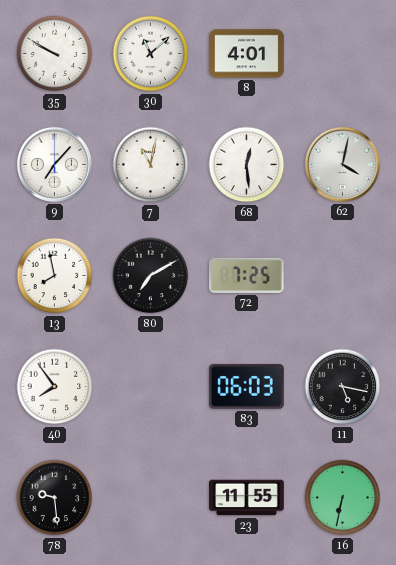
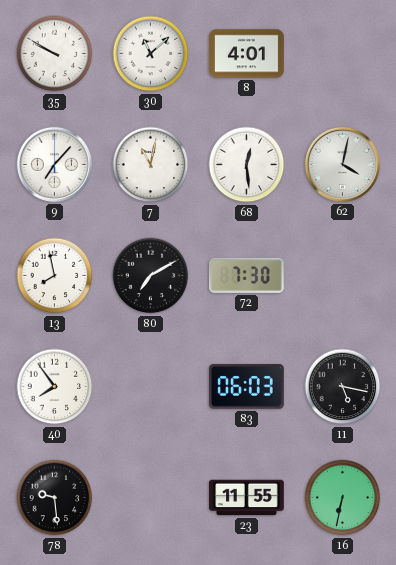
72: 7:25 -> 7:30 (246, 275)
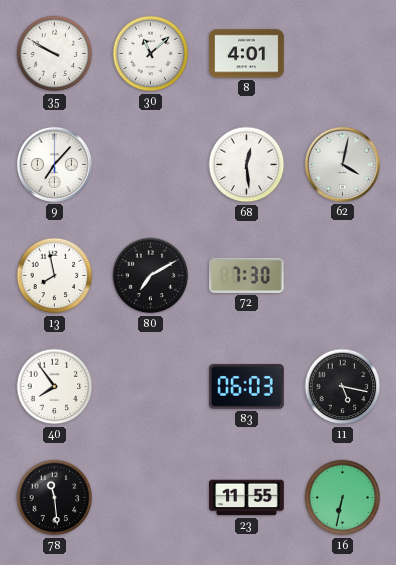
7: 11:02 -> none (151, 165)
78: 9:29 -> 11:29 (55, 498)
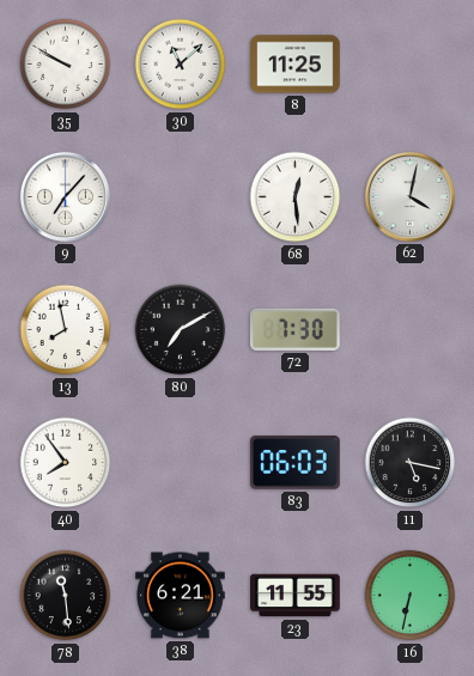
8: 4:01 -> 11:25 (296, 65)
38: none -> 6:21 (181, 596)
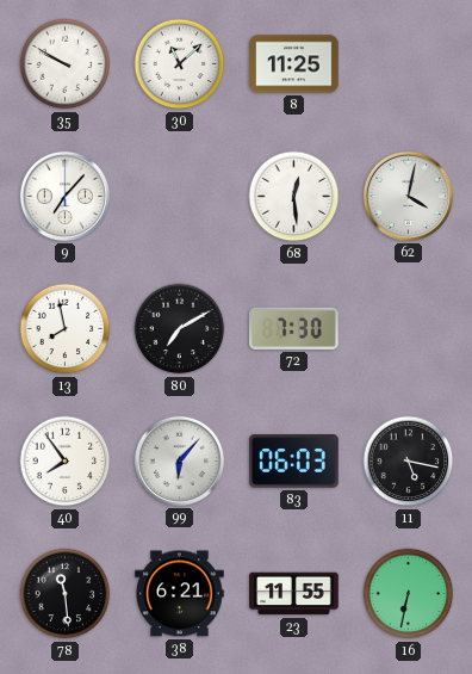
99: none -> 6:07 (179, 460)
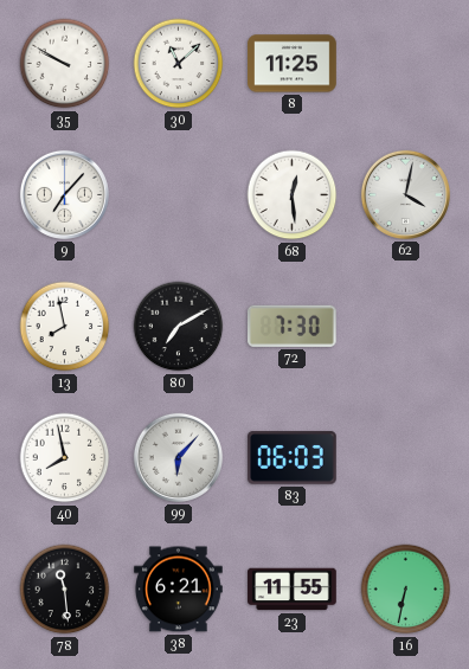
40: 7:54 -> 7:58 (65, 458)
11: 5:17 -> none (409, 462)
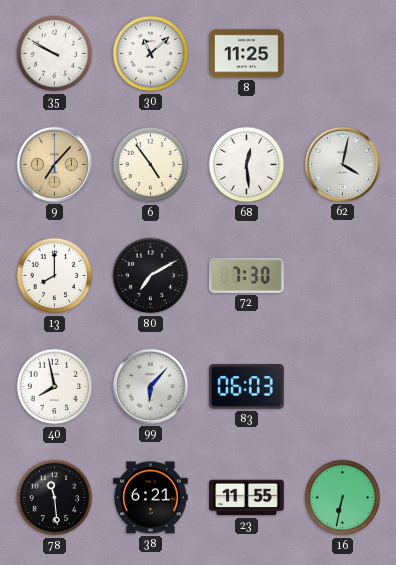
9 dial: white -> champagne (54, 164)
6: none -> 4:54 (151, 165)
13: 7:58 -> 8:00 (55, 276)
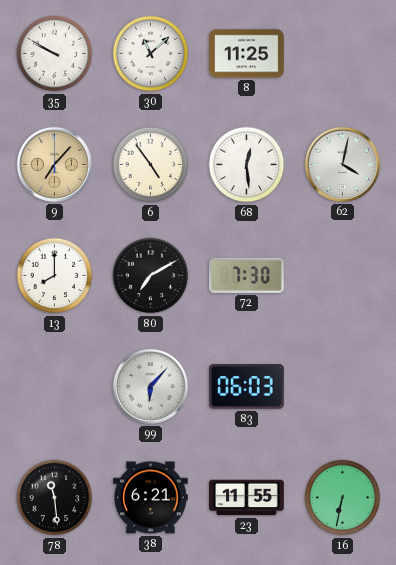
40: 7:58 -> none (55, 387)
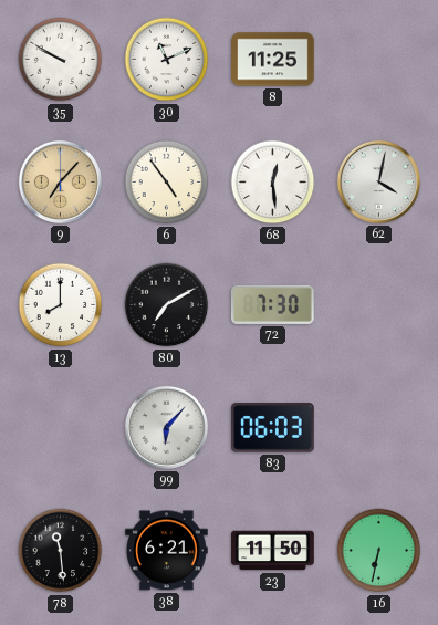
30: 11:08 -> 11:11 (167, 60)
23: 11:55 -> 11:50 (273, 551)
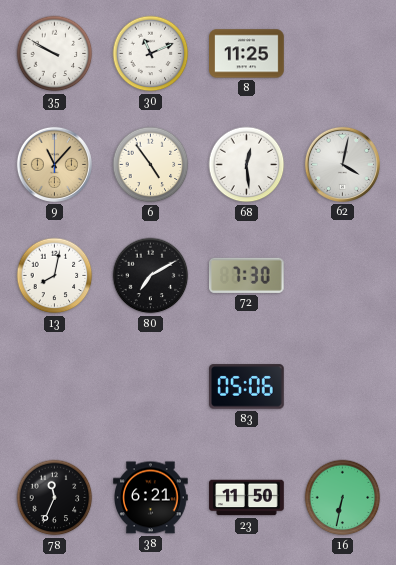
9: 7:07 -> 11:07 (54, 164)
13: 8:00 -> 8:02 (55, 276)
99: 6:07 -> none (166, 427)
83: 06:03 -> 05:06 (247, 387)
78: 11:29 -> 11:34 (55, 498)
